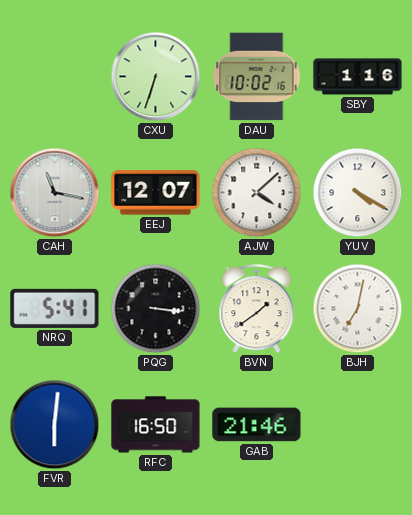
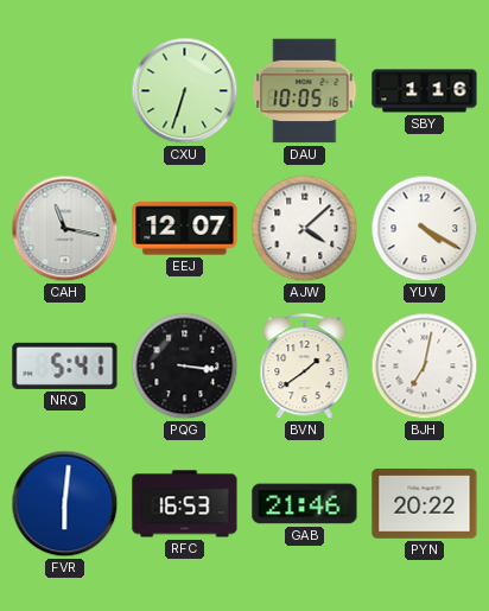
DAU: 10:02 -> 10:05 (305, 91)
RFC: 16:50 -> 16:53 (185, 504)
PYN: none -> 20:22 (425, 504)
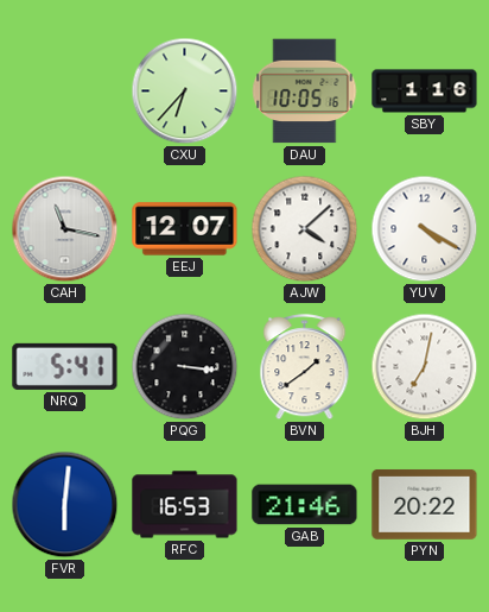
CXU: 6:33 -> 6:37 (185, 92)
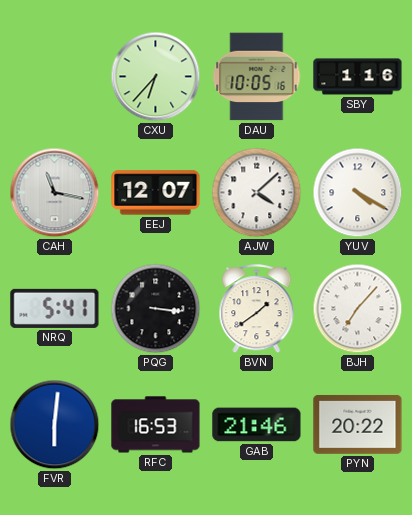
BJH: 7:02 -> 7:07 (358, 309)
